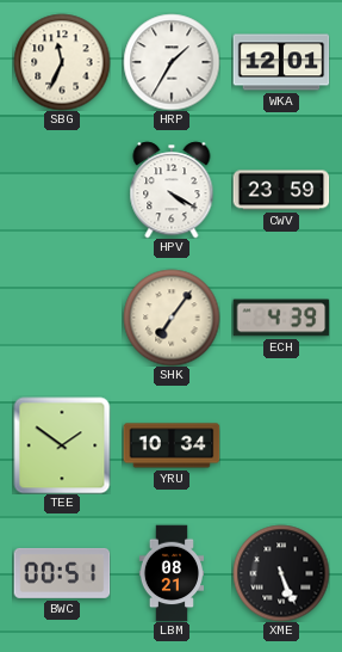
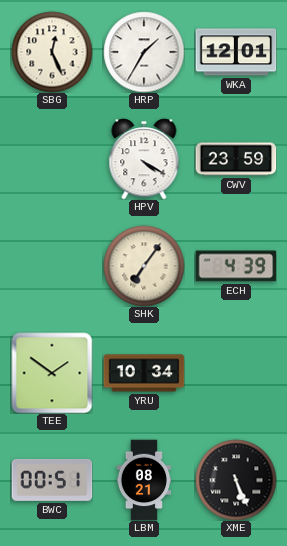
SBG: 11:34 -> 12:26 (52, 52)
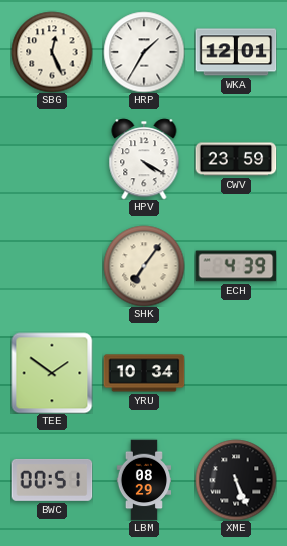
LBM: 08:21 -> 08:29 (143, 480)
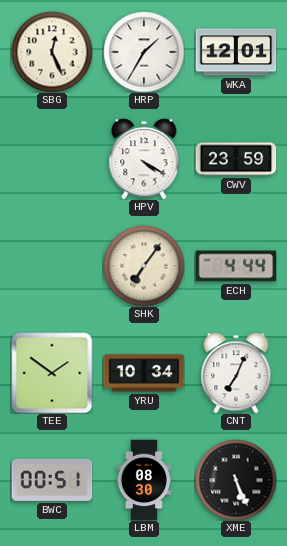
ECH: 4:39 -> 4:44 (236, 266)
CNT: none -> 7:04 (236, 373)
LBM: 08:29 -> 08:30 (143, 480)
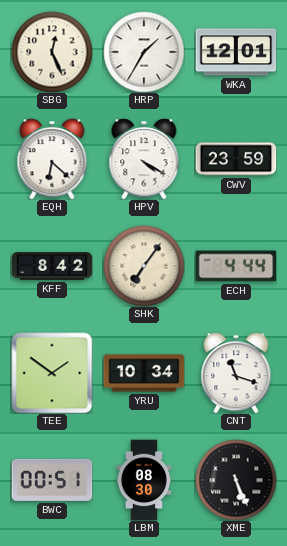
EQH: none -> 6:22 (52, 159)
KFF: none -> 8:42 (52, 267)
CNT: 7:04 -> 11:18 (236, 373)
